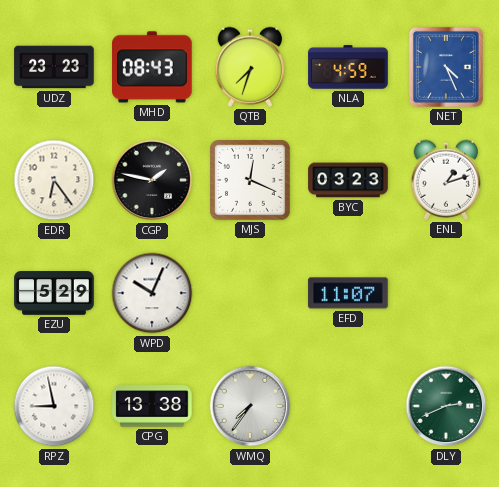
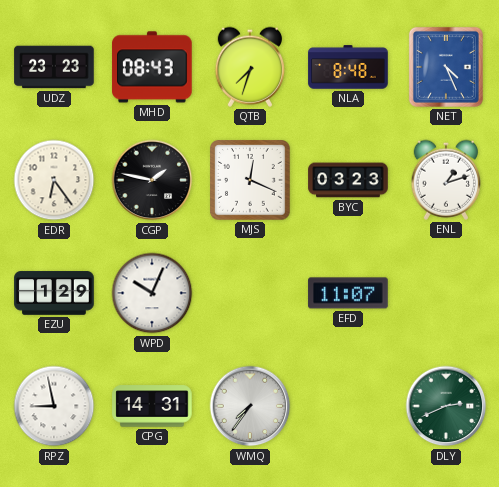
NLA: 4:59 -> 8:48 (348, 67)
EZU: 5:29 -> 1:29 (54, 293)
CPG: 13:38 -> 14:31 (152, 406)
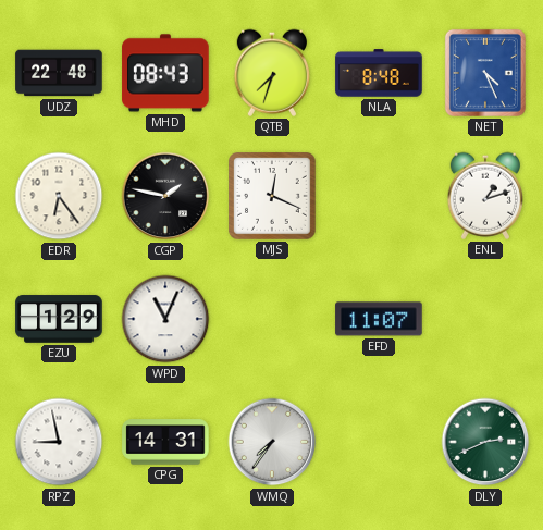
UDZ: 23:23 -> 22:48 (59, 73)
BYC: 03:23 -> none (348, 180)
WPD: 10:04 -> 11:04 (165, 319)
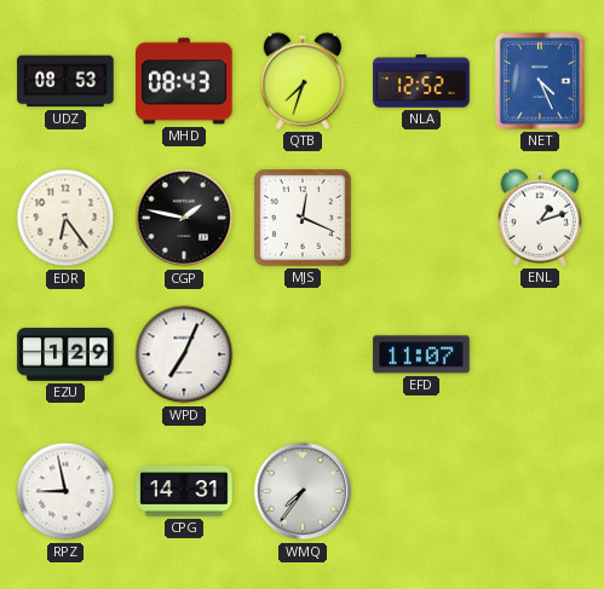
UDZ: 22:48 -> 08:53 (65, 81)
NLA: 8:48 -> 12:52 (421, 81)
WPD: 11:04 -> 7:04 (184, 354)
DLY: 2:41 -> none (485, 442)
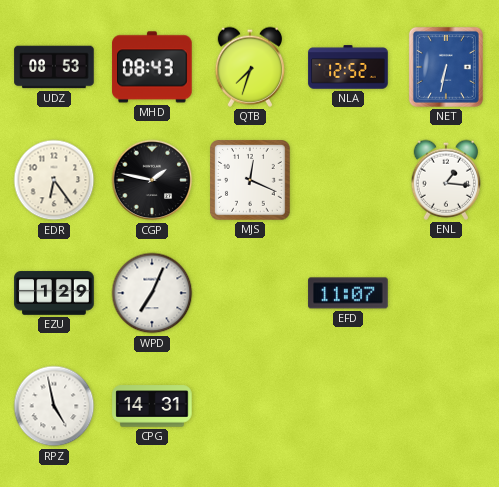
NET: 4:26 -> 6:32 (446, 67)
ENL: 1:12 -> 1:16 (446, 180)
RPZ: 8:58 -> 4:58 (54, 406)
WMQ: 7:36 -> none (303, 491)
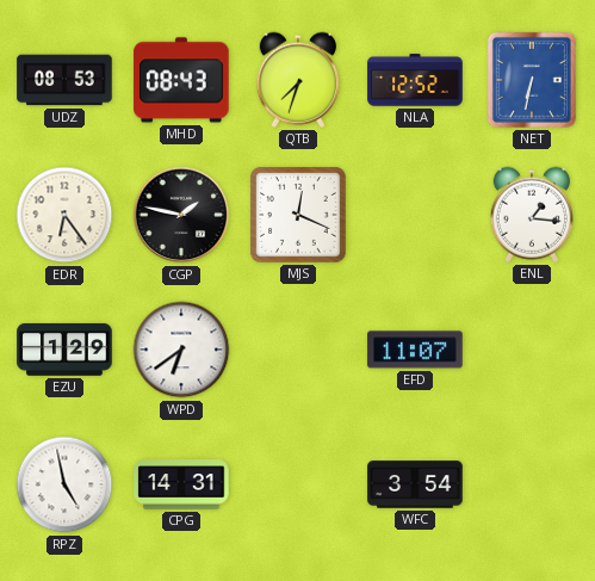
WPD: 7:04 -> 6:39 (181, 350)
WFC: none -> 3:54 (415, 484)
